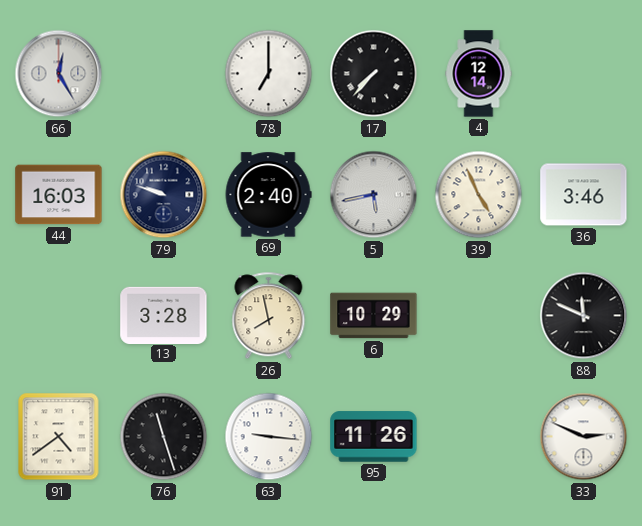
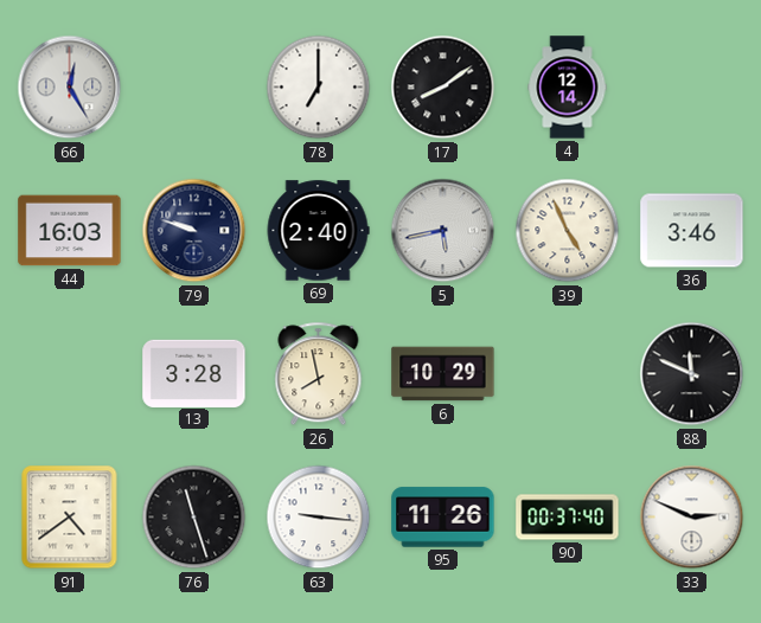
17: 7:37 -> 8:09 (443, 88)
90: none -> 00:37 (568, 518)
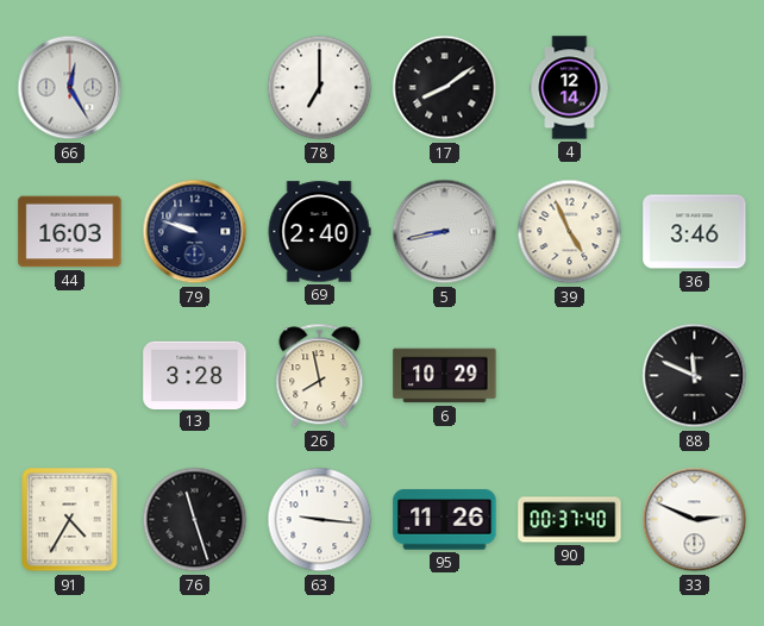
5: 5:43 -> 8:43 (445, 232)
91: 4:39 -> 4:35 (70, 520)
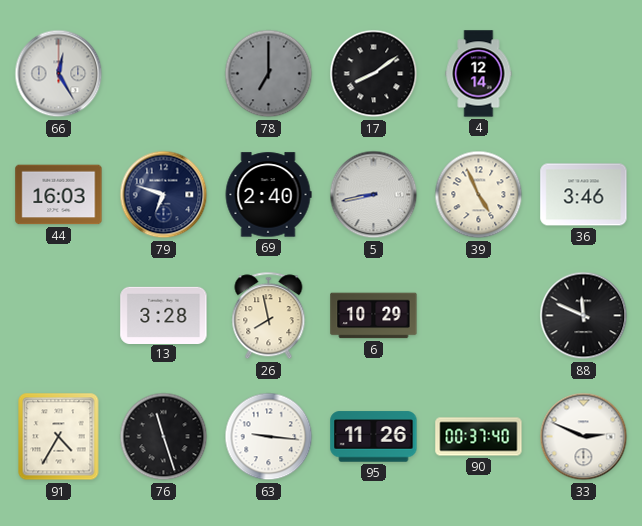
78 dial: white -> grey (269, 74)
79: 9:48 -> 6:48 (164, 195)
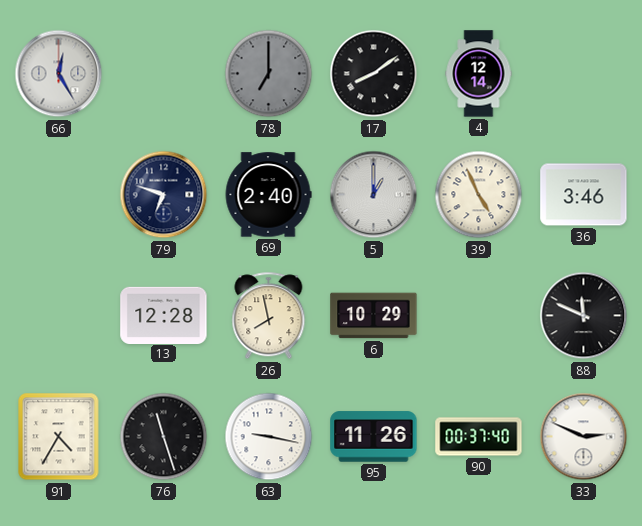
44: 16:03 -> none (59, 195)
5: 8:43 -> 1:00 (374, 195)
13: 3:28 -> 12:28 (164, 315)
63: 9:16 -> 9:17 (269, 437)
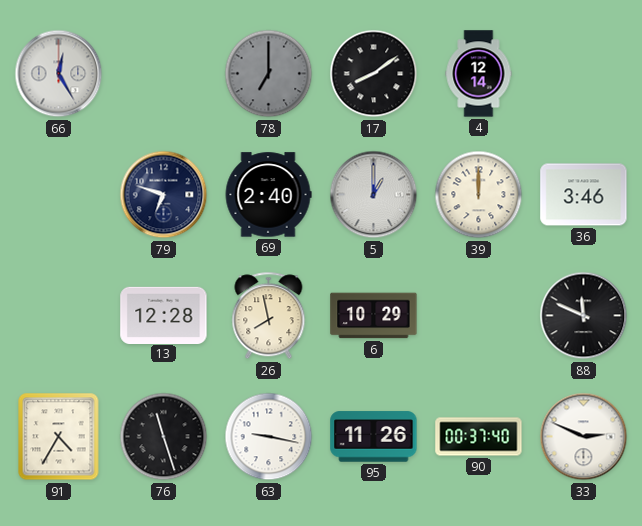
39: 4:56 -> 12:00 (479, 195)
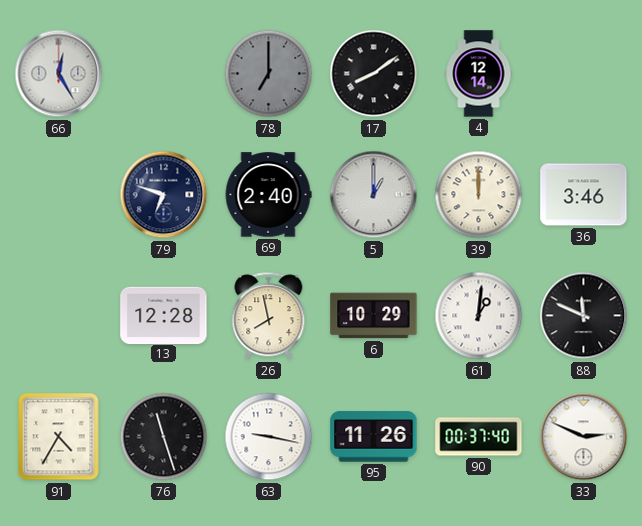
61: none -> 1:01 (479, 316)
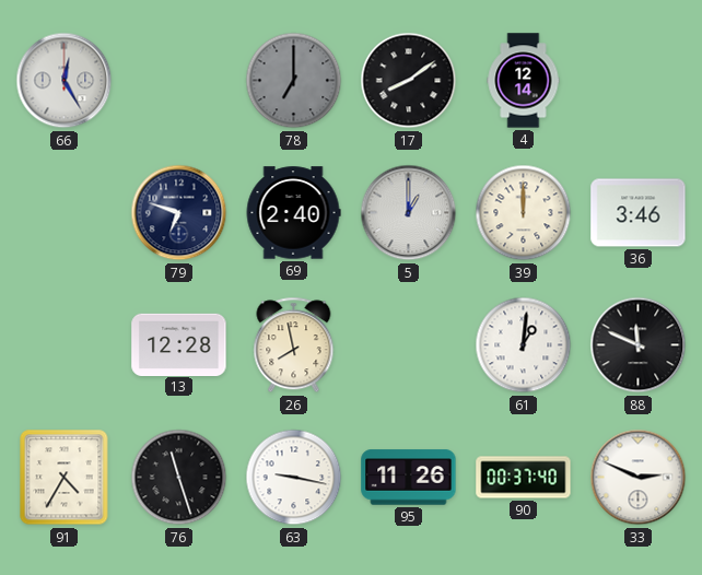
6: 10:29 -> none (374, 316)
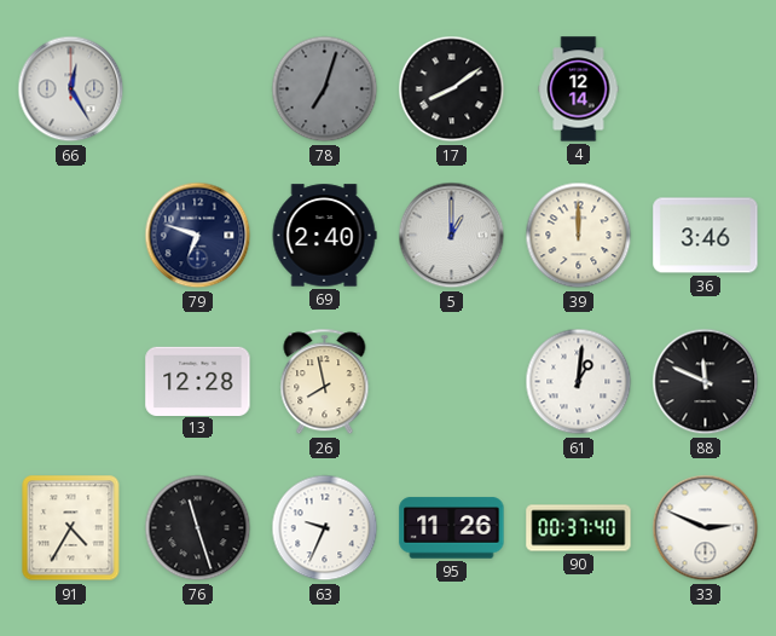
78: 7:00 -> 7:03 (325, 89)
63: 9:17 -> 9:34 (325, 528)
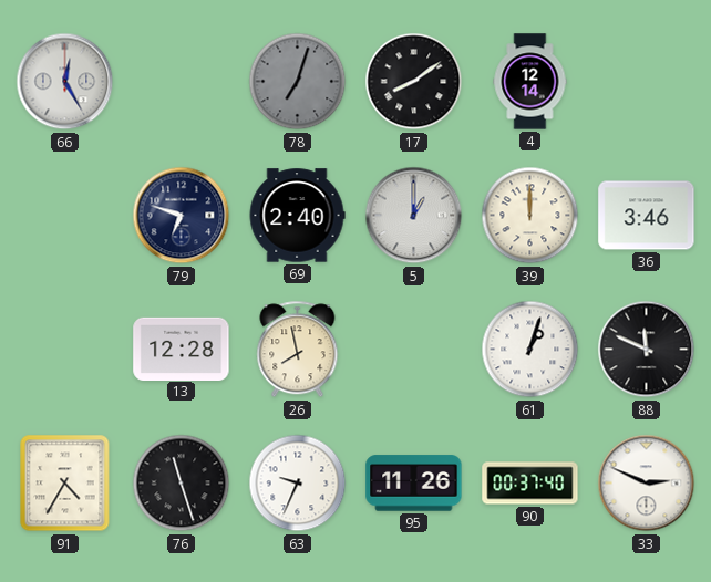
61: 1:01 -> 1:03 (530, 350)
